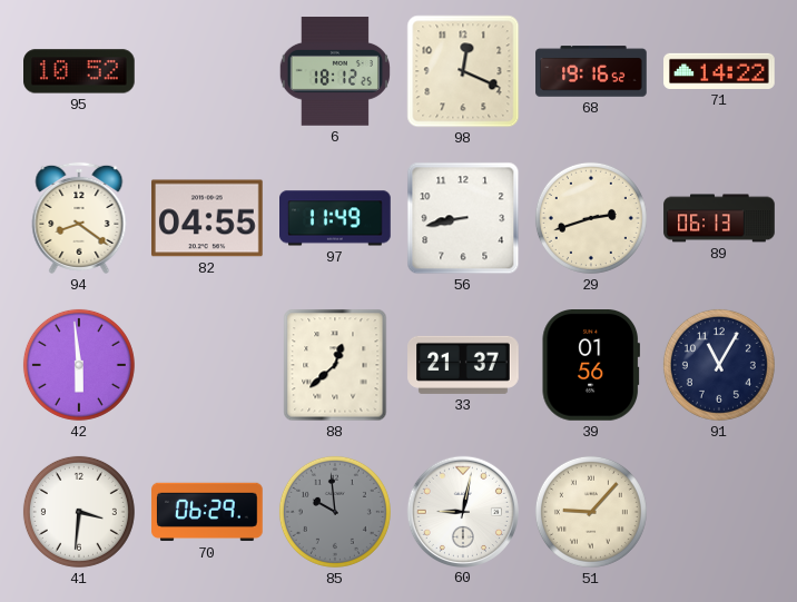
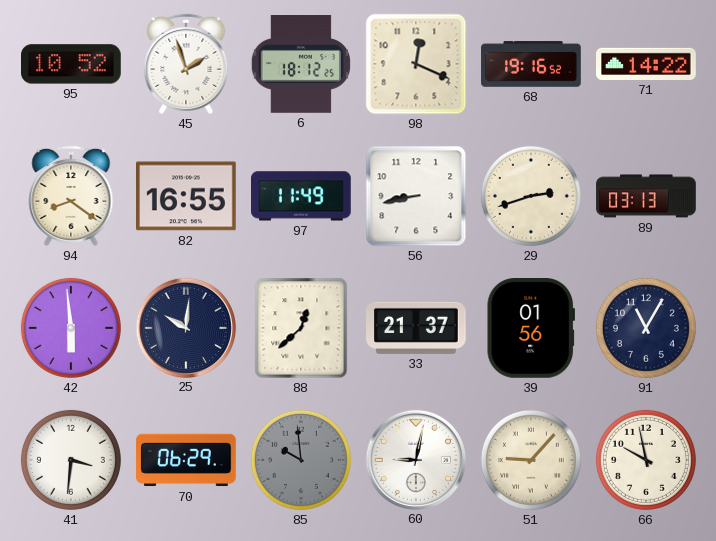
45: none -> 1:57 (186, 64)
82: 04:55 -> 16:55 (187, 196)
89: 06:13 -> 03:13 (646, 196)
25: none -> 10:01 (185, 327)
66: none -> 9:58 (646, 460)
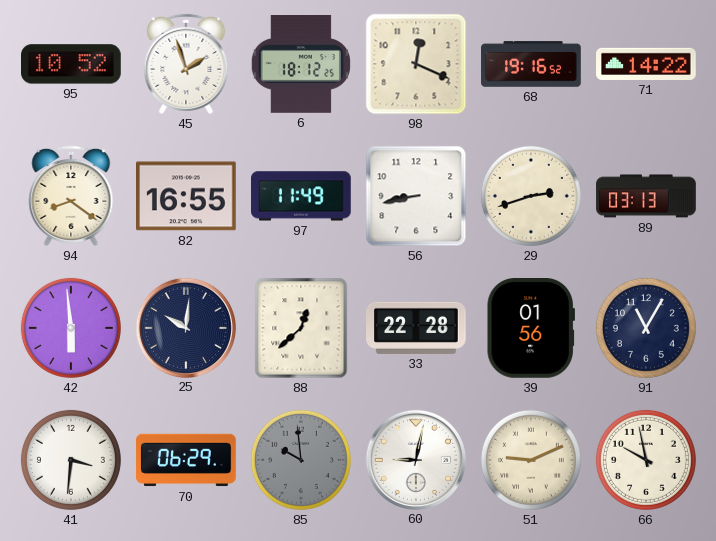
33: 21:37 -> 22:28 (416, 328)
51: 9:07 -> 9:11 (531, 460)
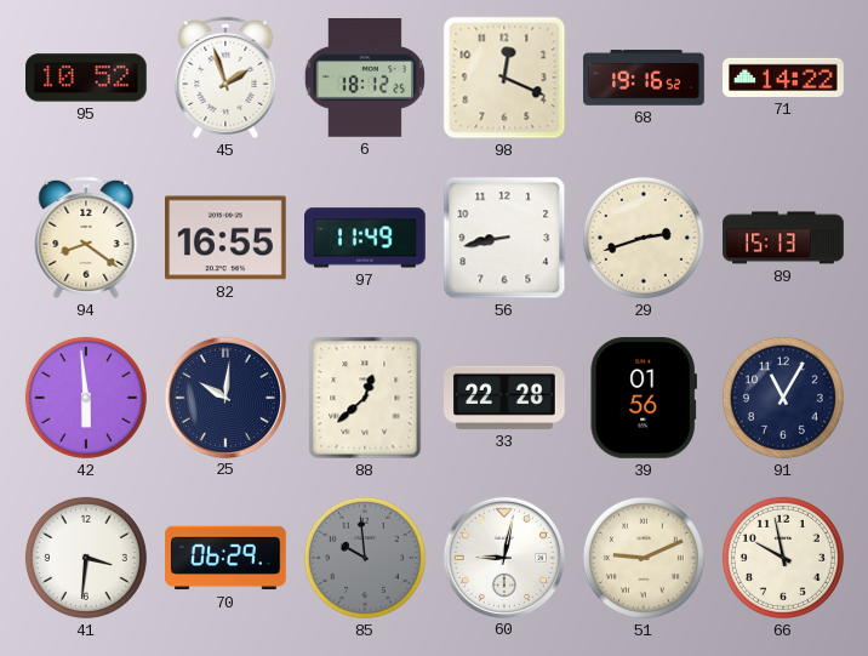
89: 03:13 -> 15:13 (783, 238)
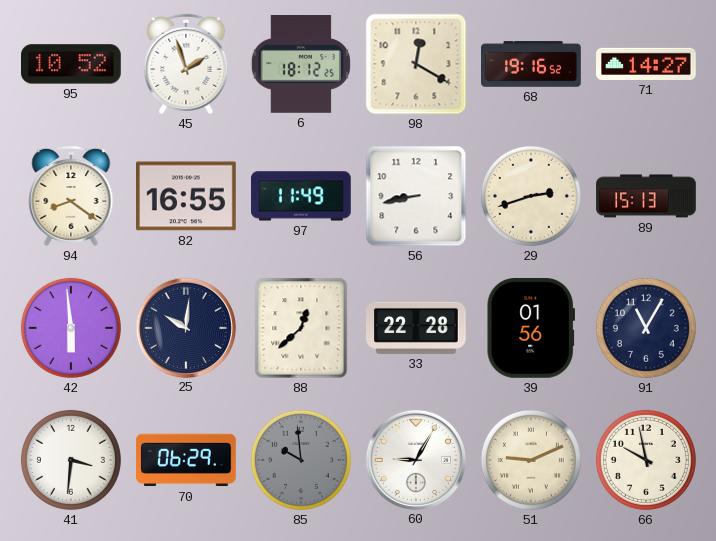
98: 12:19 -> 12:20 (416, 64)
71: 14:22 -> 14:27 (646, 64)
60: 9:02 -> 9:05 (415, 459)
